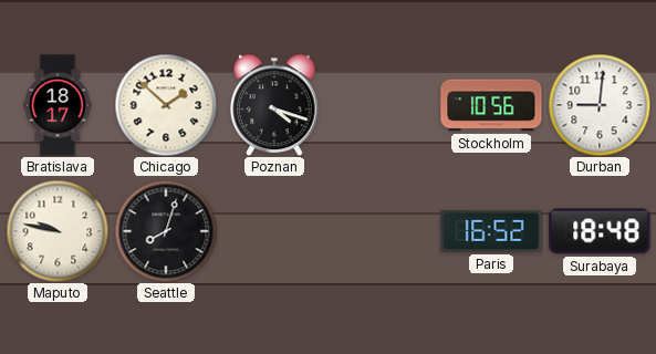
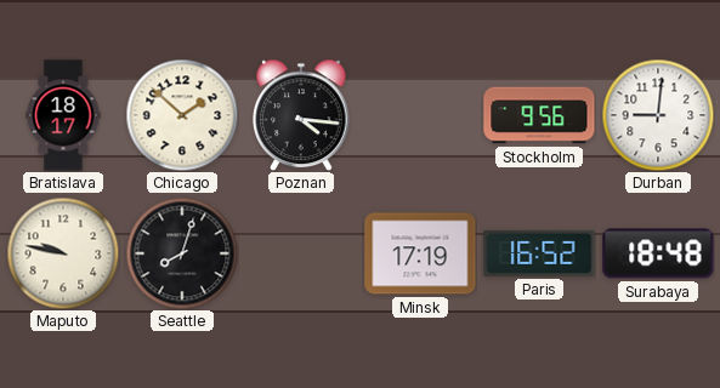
Poznan: 4:18 -> 4:16 (301, 115)
Stockholm: 10:56 -> 9:56 (539, 115)
Minsk: none -> 17:19 (420, 253)
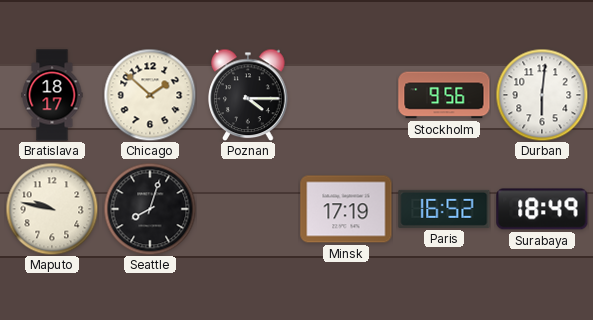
Poznan: 4:16 -> 4:15 (248, 95)
Durban: 9:01 -> 6:01 (542, 95)
Surabaya: 18:48 -> 18:49 (542, 209)
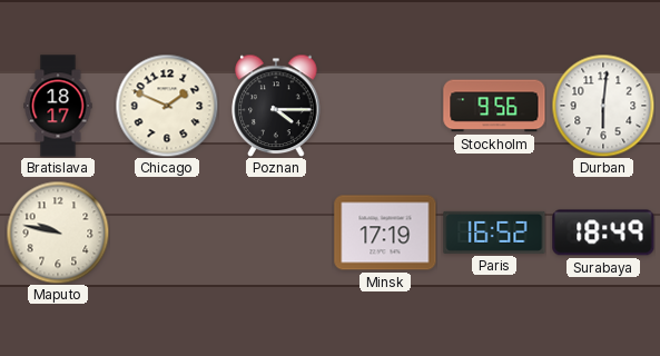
Chicago: 1:52 -> 1:49 (167, 106)
Seattle: 8:03 -> none (150, 209)
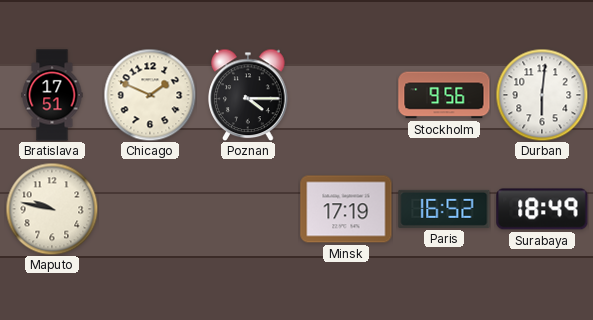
Bratislava: 18:17 -> 17:51 (52, 95)
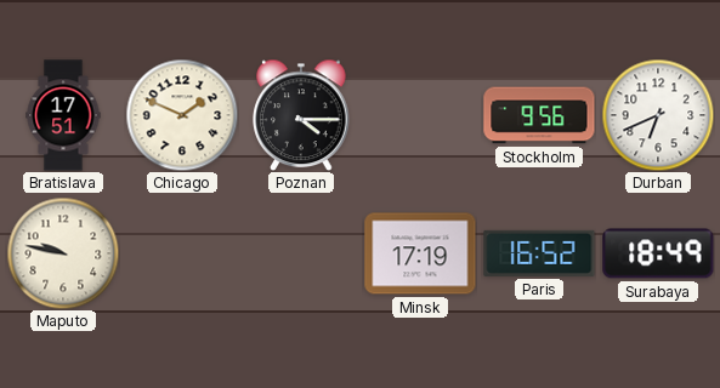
Durban: 6:01 -> 6:41 (658, 115)
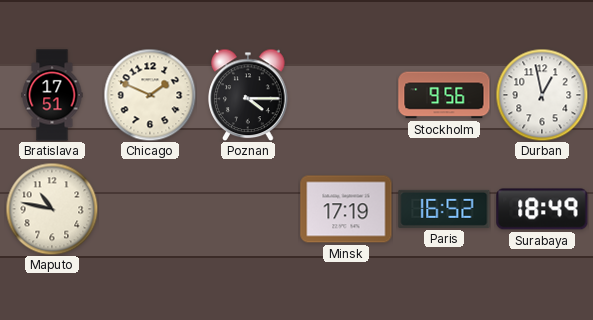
Durban: 6:41 -> 12:58 (542, 95)
Maputo: 9:47 -> 10:47 (52, 209)
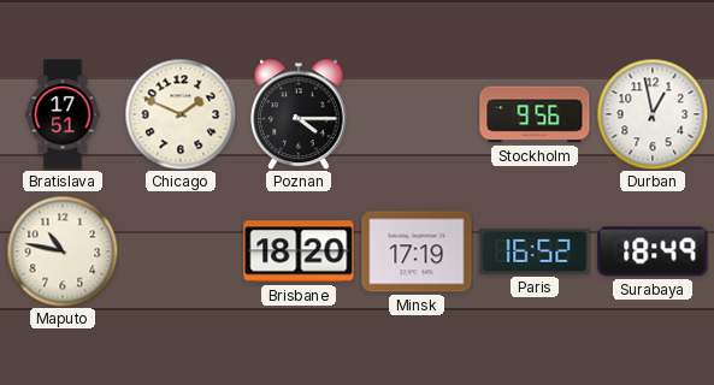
Brisbane: none -> 18:20 (299, 251)
